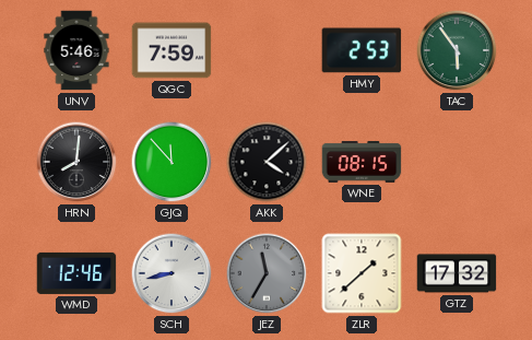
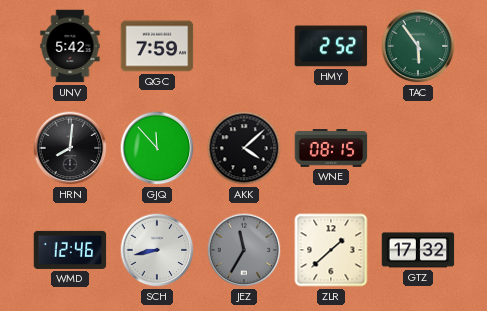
UNV: 5:46 -> 5:42 (70, 46)
HMY: 2:53 -> 2:52 (331, 46)
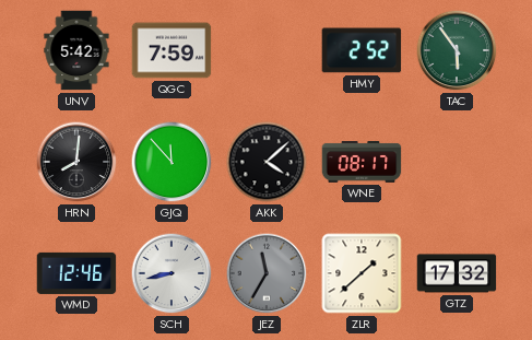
WNE: 08:15 -> 08:17 (362, 162)
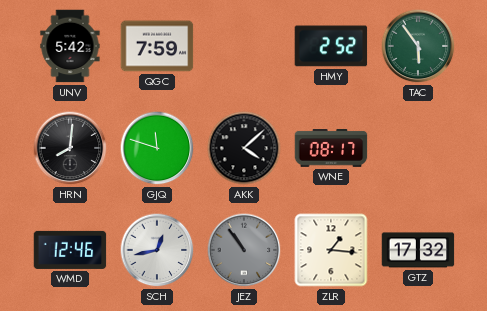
GJQ: 11:53 -> 11:48 (157, 148)
SCH: 8:43 -> 12:43 (157, 250)
JEZ: 11:35 -> 10:54 (244, 250)
ZLR: 1:38 -> 1:16 (331, 250)
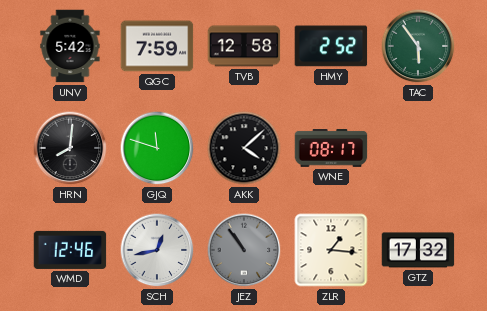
TVB: none -> 12:58 (244, 46)
